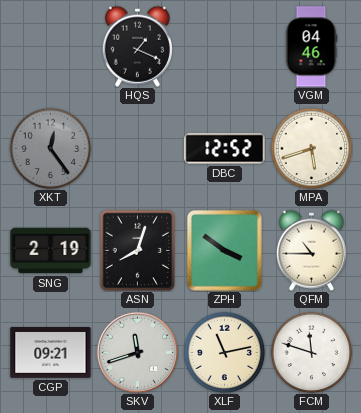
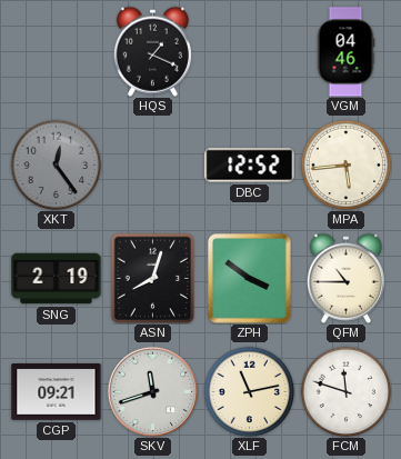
MPA: 5:42 -> 5:44 (345, 164)
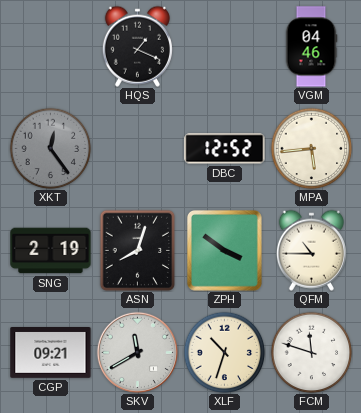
SKV: 11:42 -> 11:40 (137, 352)
XLF: 11:13 -> 10:33 (224, 352)
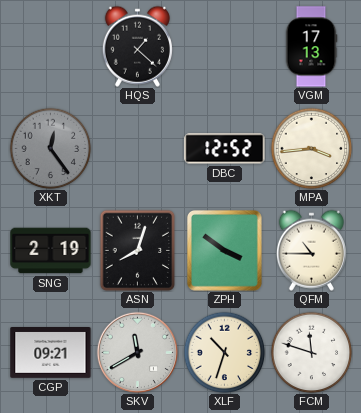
HQS: 1:19 -> 1:22 (137, 46)
VGM: 04:46 -> 17:13 (311, 47)
MPA: 5:44 -> 3:44 (311, 148)
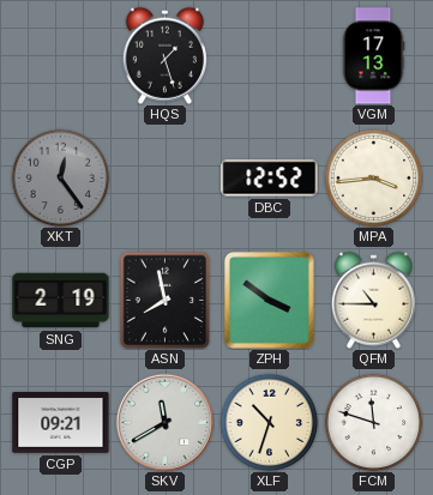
HQS: 1:22 -> 1:27 (164, 55)
ASN: 8:03 -> 7:58 (166, 300)
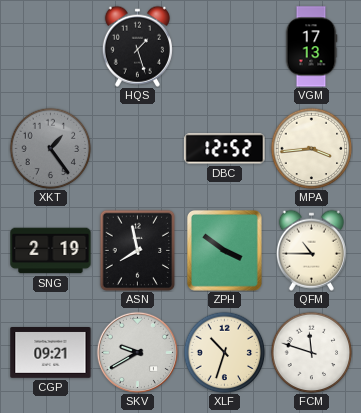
XKT: 12:24 -> 1:24 (50, 148)
SKV: 11:40 -> 9:40 (137, 352)
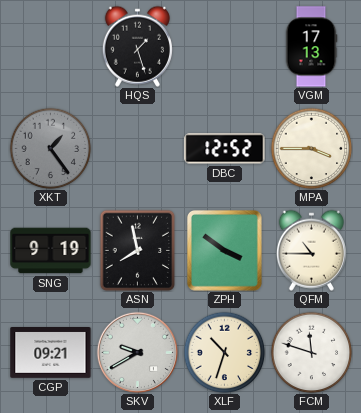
MPA: 3:44 -> 3:45 (311, 148)
SNG: 2:19 -> 9:19 (51, 251)
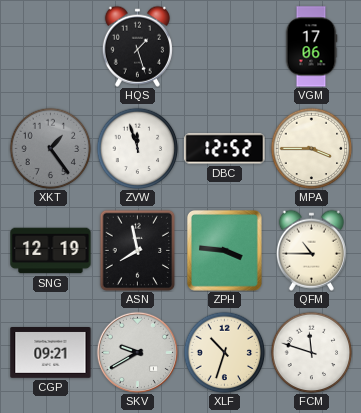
VGM: 17:13 -> 17:06 (311, 47)
ZVW: none -> 11:57 (137, 148)
SNG: 9:19 -> 12:19 (51, 251)
ZPH: 3:51 -> 3:46 (224, 251)
